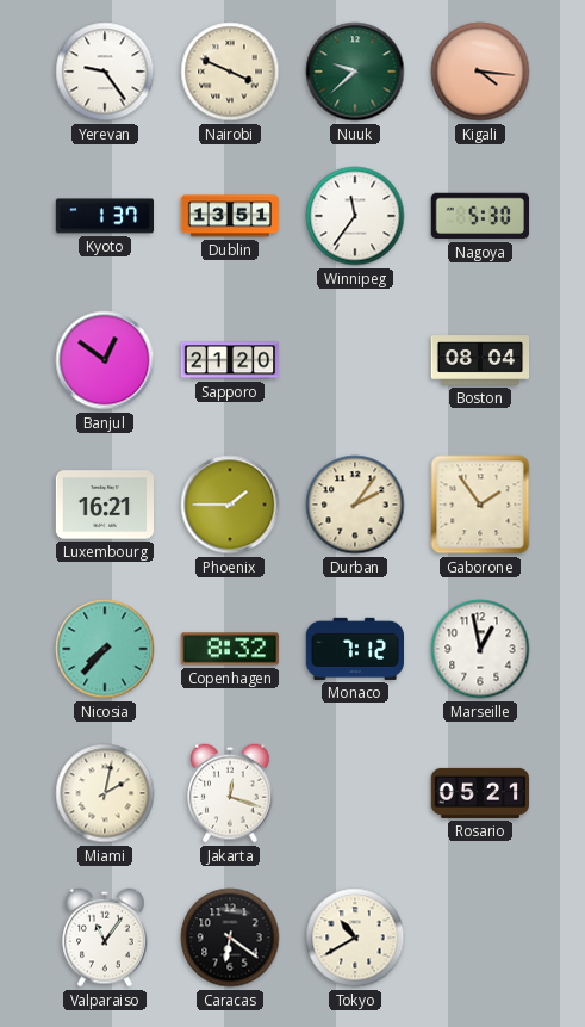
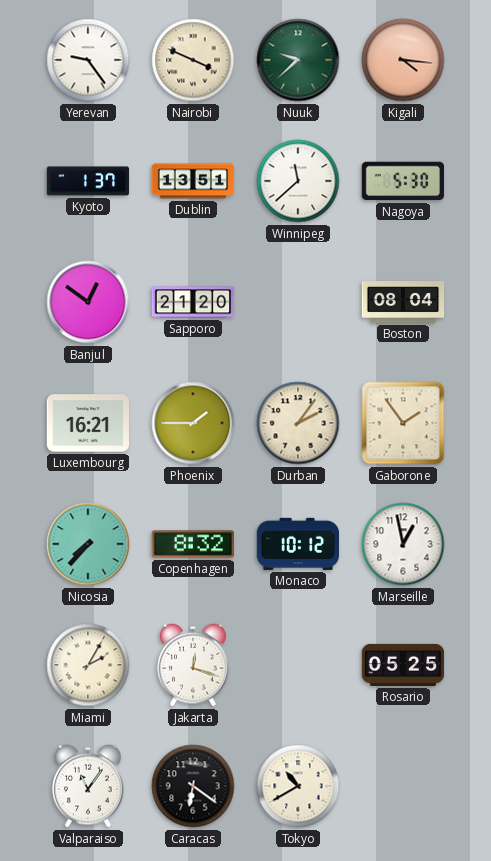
Winnipeg: 11:36 -> 11:38 (298, 181)
Monaco: 7:12 -> 10:12 (297, 544)
Miami: 2:02 -> 2:05 (88, 665)
Rosario: 05:21 -> 05:25 (403, 665)
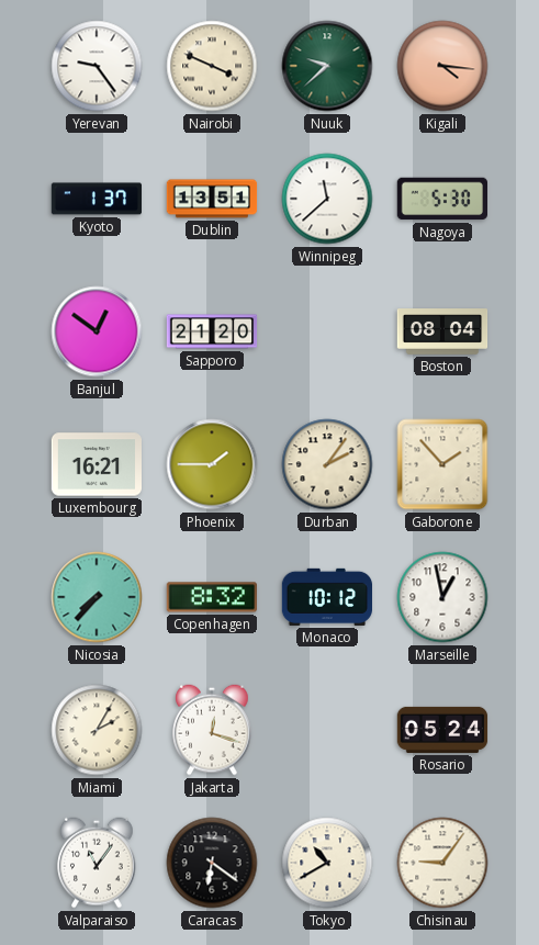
Gaborone: 1:54 -> 1:53 (442, 464)
Rosario: 05:25 -> 05:24 (442, 730)
Chisinau: none -> 9:06 (442, 863)
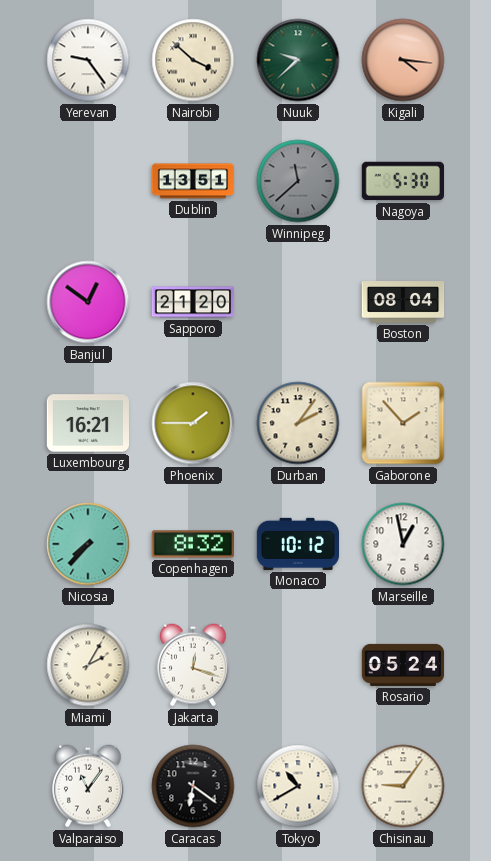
Nairobi: 3:49 -> 3:52 (193, 60)
Kyoto: 1:37 -> none (96, 199)
Winnipeg dial: white -> grey (298, 181)
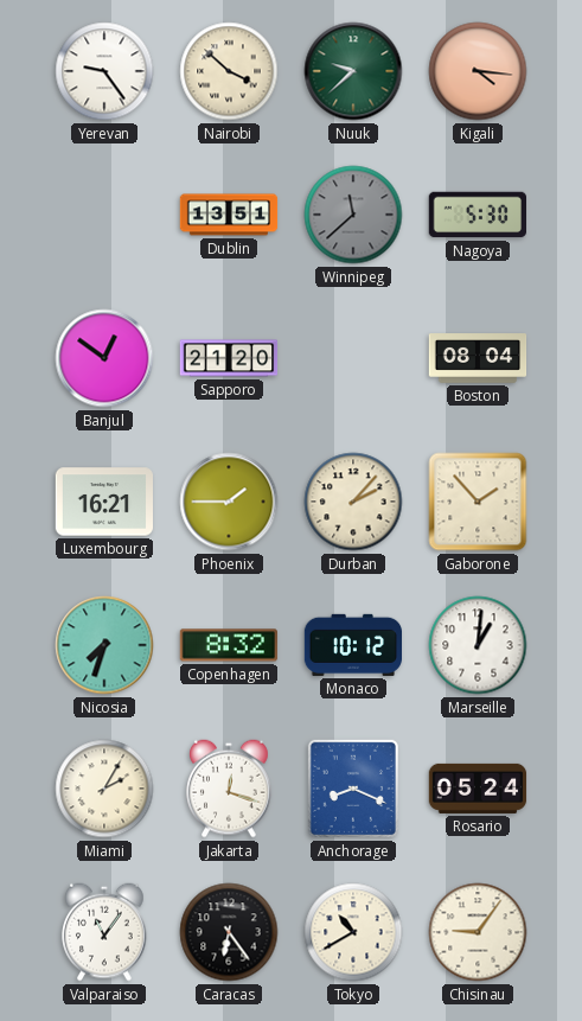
Durban: 2:06 -> 2:07 (353, 502)
Nicosia: 7:37 -> 7:33 (104, 645)
Marseille: 12:58 -> 1:01 (478, 645)
Anchorage: none -> 8:19 (353, 789)
Caracas: 6:21 -> 6:24 (229, 932)
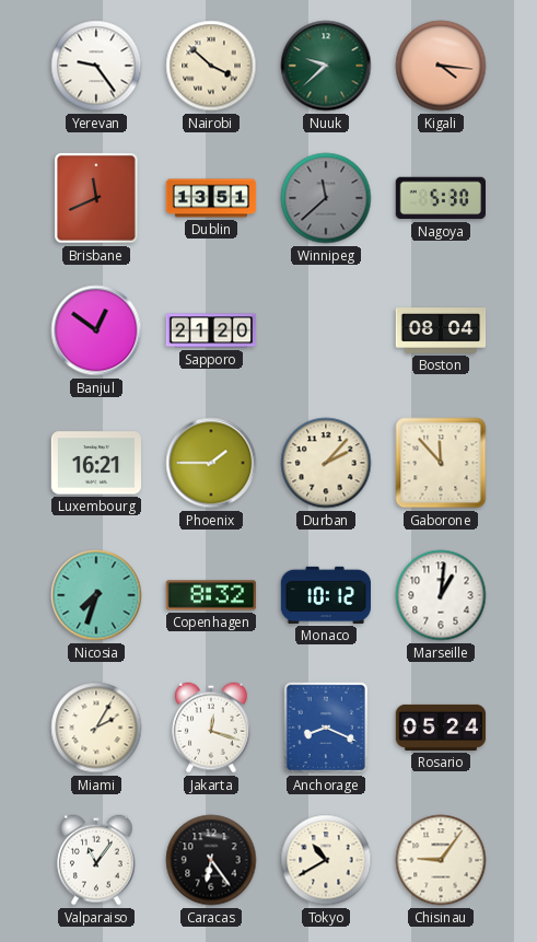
Brisbane: none -> 11:41 (96, 198)
Gaborone: 1:53 -> 11:53 (441, 463)
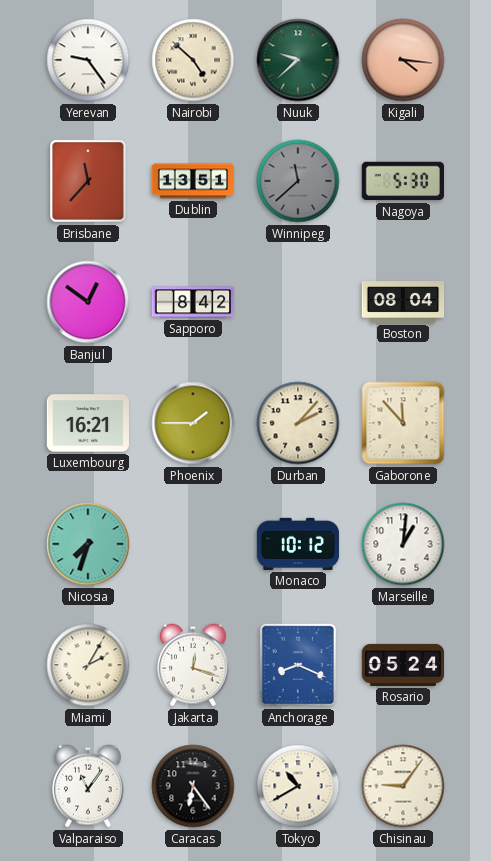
Nairobi: 3:52 -> 4:52 (193, 60)
Brisbane: 11:41 -> 11:37 (88, 181)
Sapporo: 21:20 -> 8:42 (193, 302)
Copenhagen: 8:32 -> none (211, 595)
